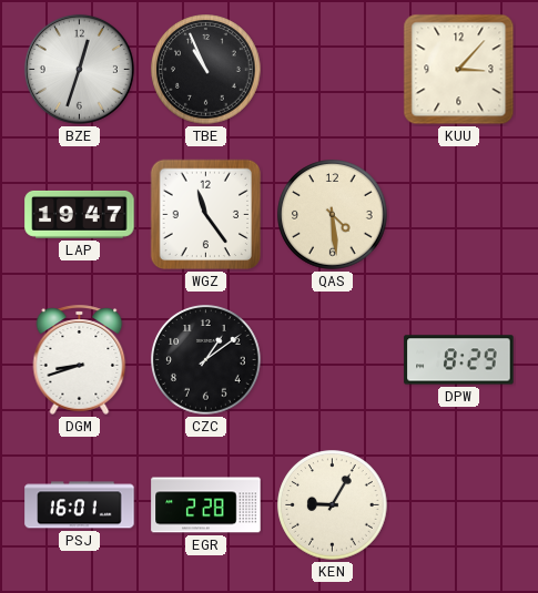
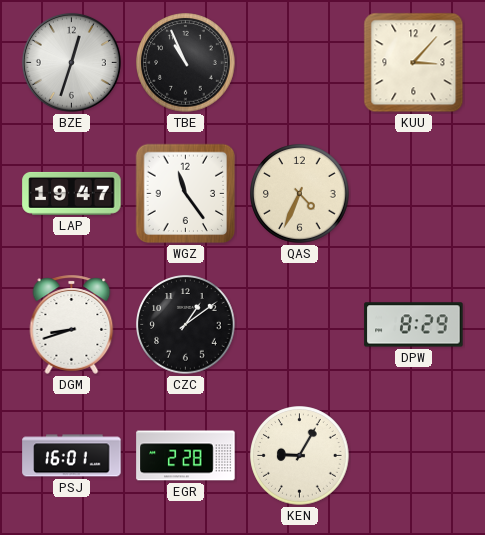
QAS: 4:29 -> 4:34 (300, 194)
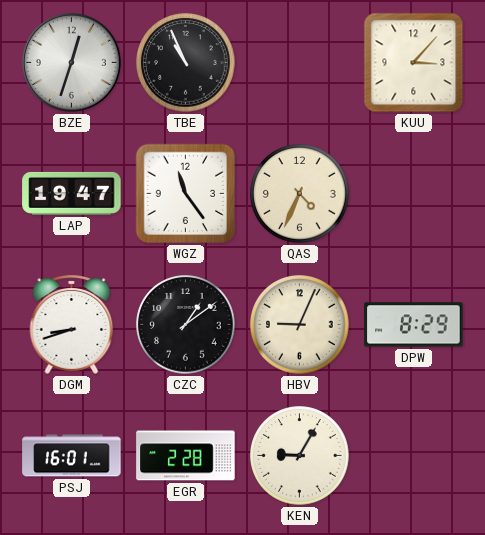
HBV: none -> 9:04 (300, 325)
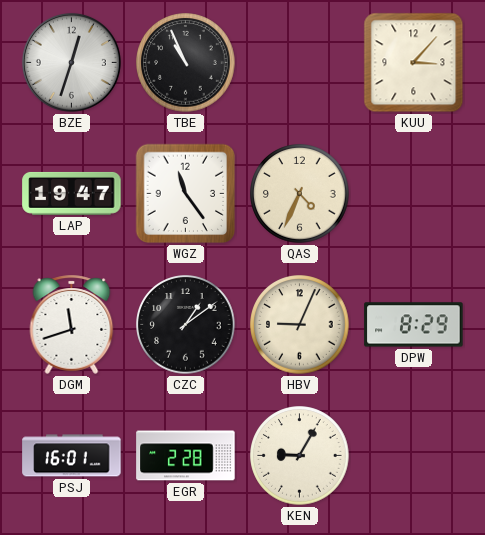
DGM: 8:42 -> 11:42 (72, 324)
